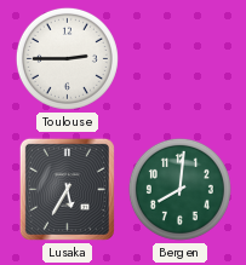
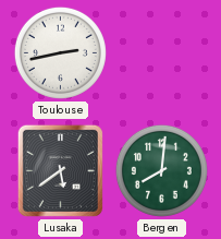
Toulouse: 2:45 -> 2:43 (60, 52)
Lusaka: 5:35 -> 5:39 (60, 170)
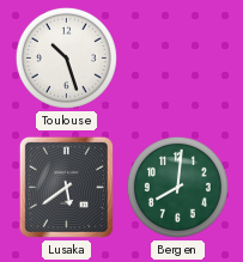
Toulouse: 2:43 -> 10:27 (66, 57)
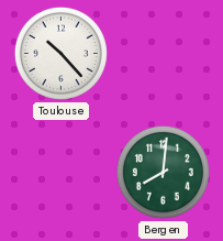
Toulouse: 10:27 -> 10:23 (60, 53)
Lusaka: 5:39 -> none (66, 187)
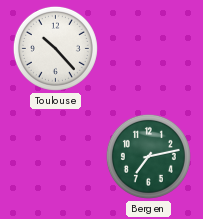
Bergen: 8:01 -> 7:13 (148, 156)
